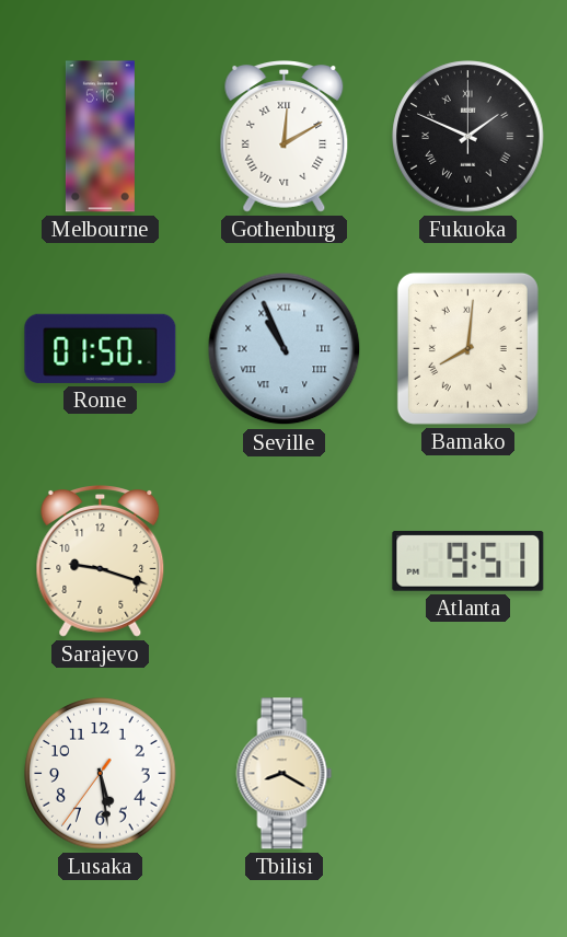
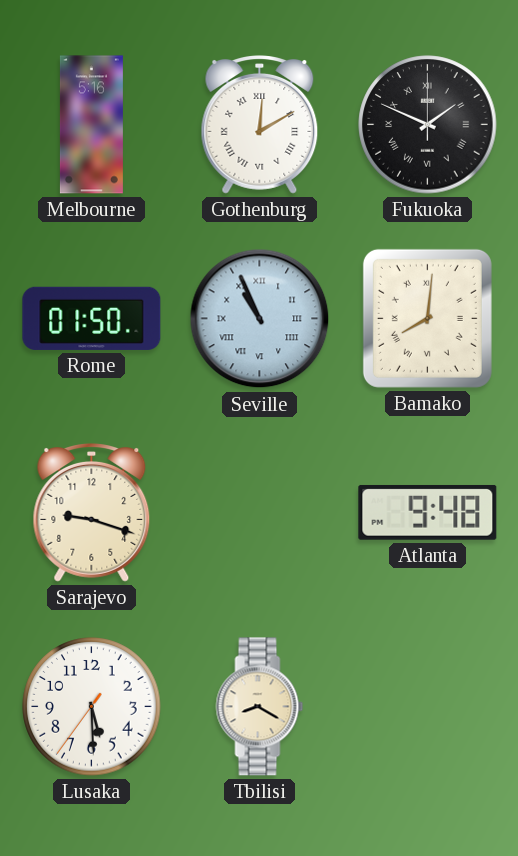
Atlanta: 9:51 -> 9:48 (428, 513)
Lusaka: 5:28 -> 5:29 (92, 707)
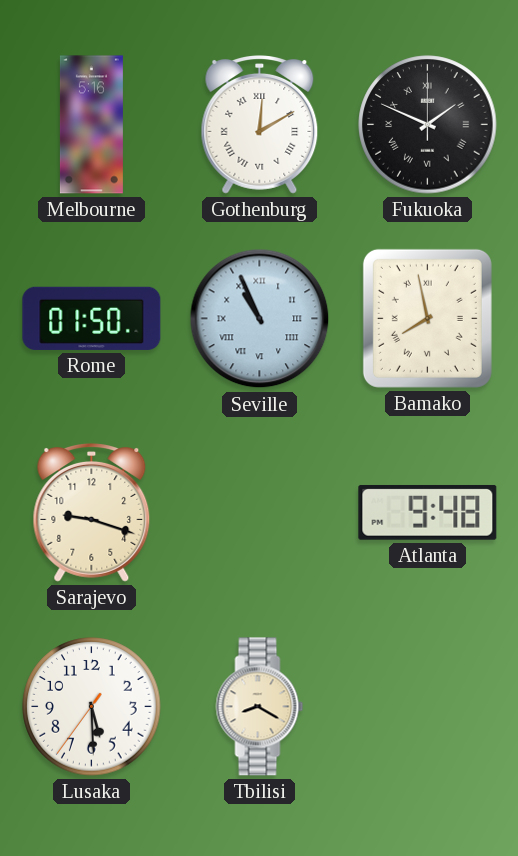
Bamako: 8:01 -> 7:58 (427, 318)
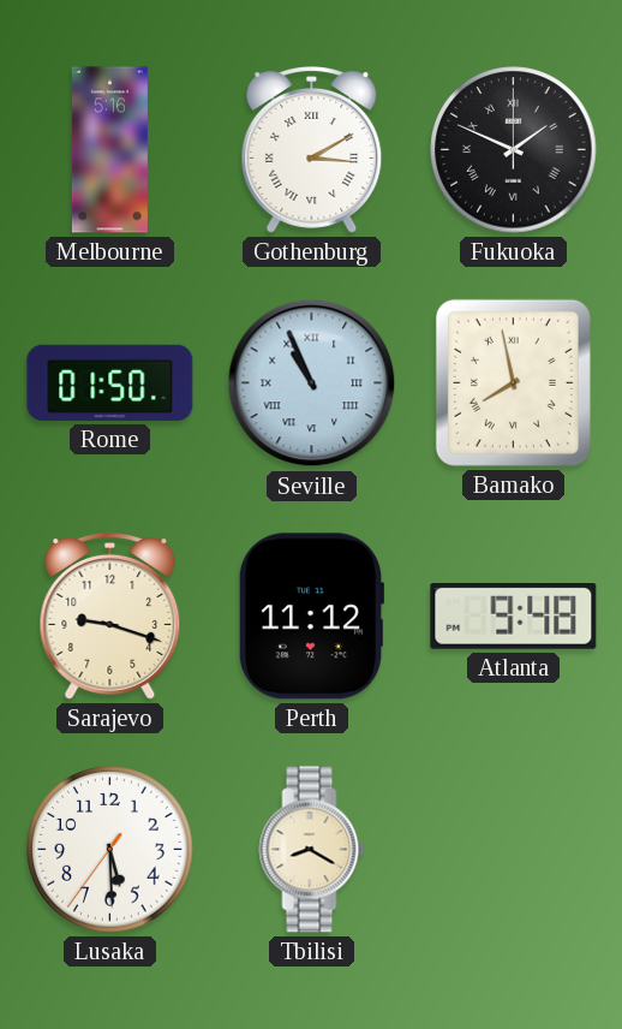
Gothenburg: 12:10 -> 3:10 (312, 150)
Perth: none -> 11:12 (310, 617)
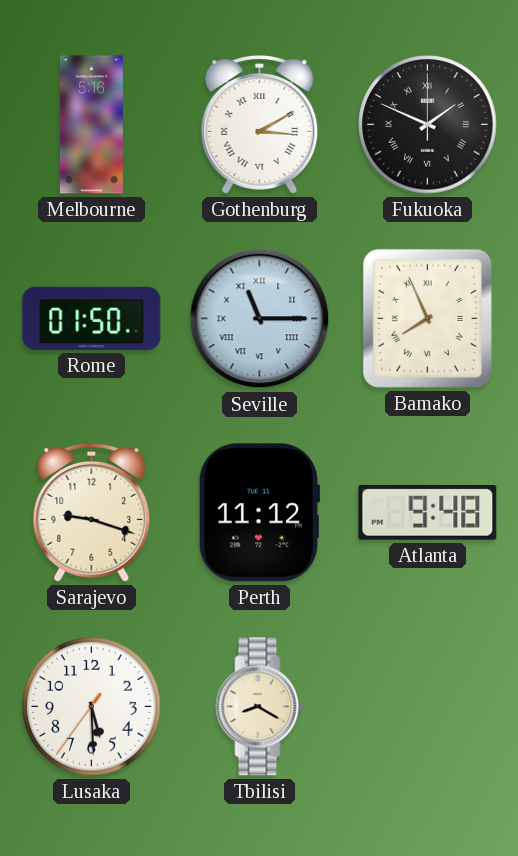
Seville: 10:56 -> 11:15 (260, 319)
Bamako: 7:58 -> 7:56 (427, 318)
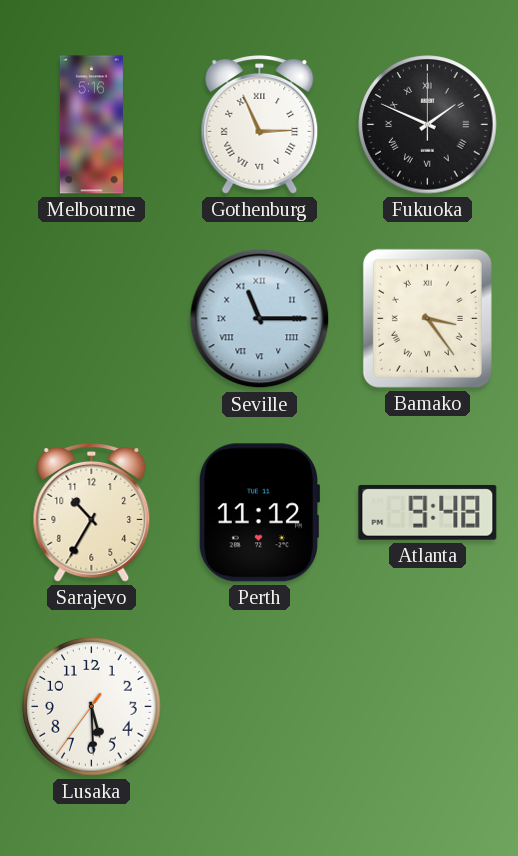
Gothenburg: 3:10 -> 2:56 (260, 125)
Rome: 01:50 -> none (92, 318)
Bamako: 7:56 -> 3:24 (427, 318)
Sarajevo: 9:18 -> 10:35 (92, 513)
Tbilisi: 8:20 -> none (260, 707)
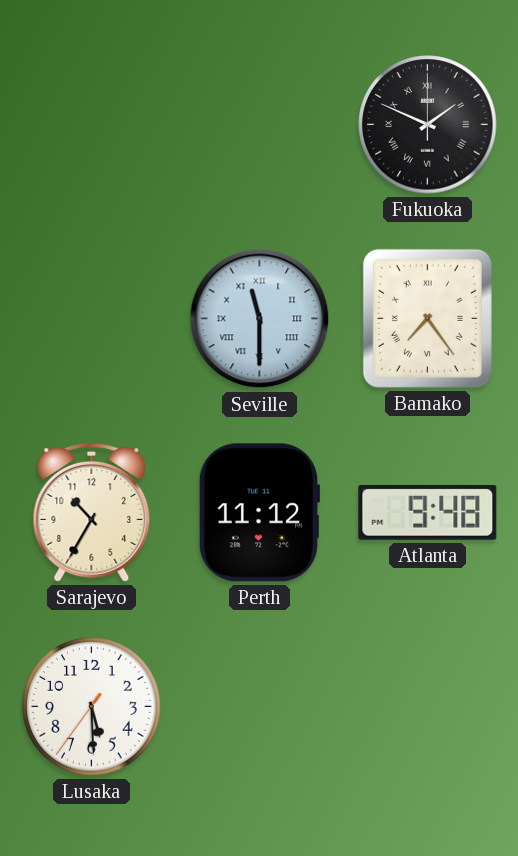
Melbourne: 5:16 -> none (91, 125)
Gothenburg: 2:56 -> none (260, 125)
Seville: 11:15 -> 11:30 (260, 319)
Bamako: 3:24 -> 7:24 (427, 318)
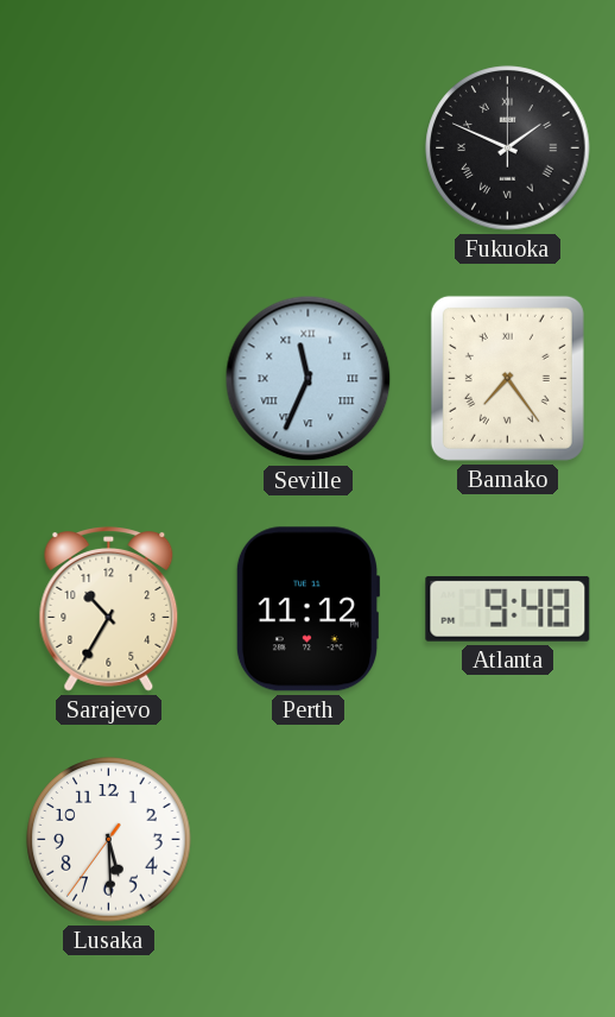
Seville: 11:30 -> 11:34 (309, 379)
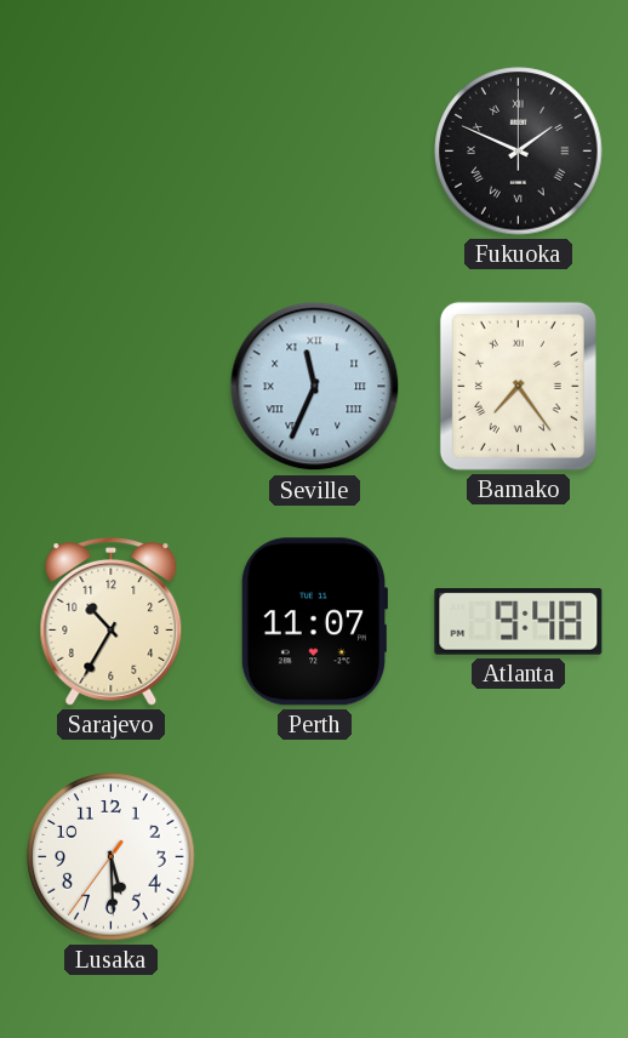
Perth: 11:12 -> 11:07 (313, 622)
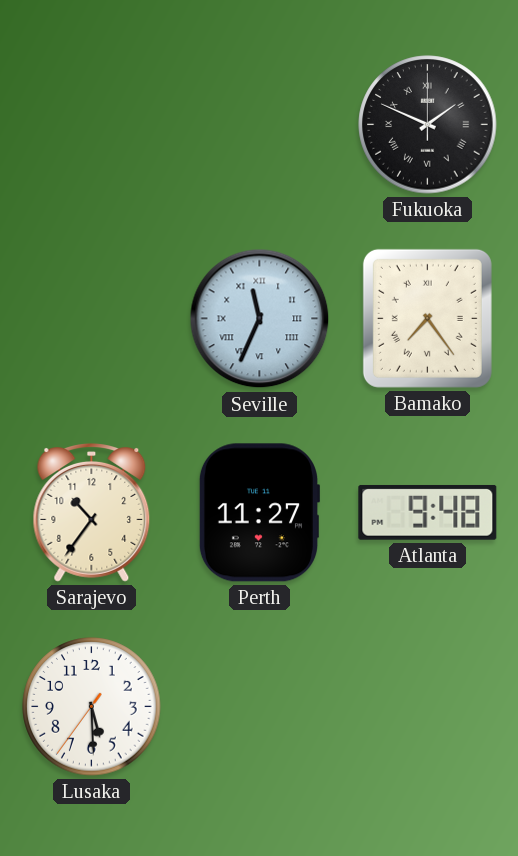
Sarajevo: 10:35 -> 10:36 (92, 513)
Perth: 11:07 -> 11:27 (258, 513)
